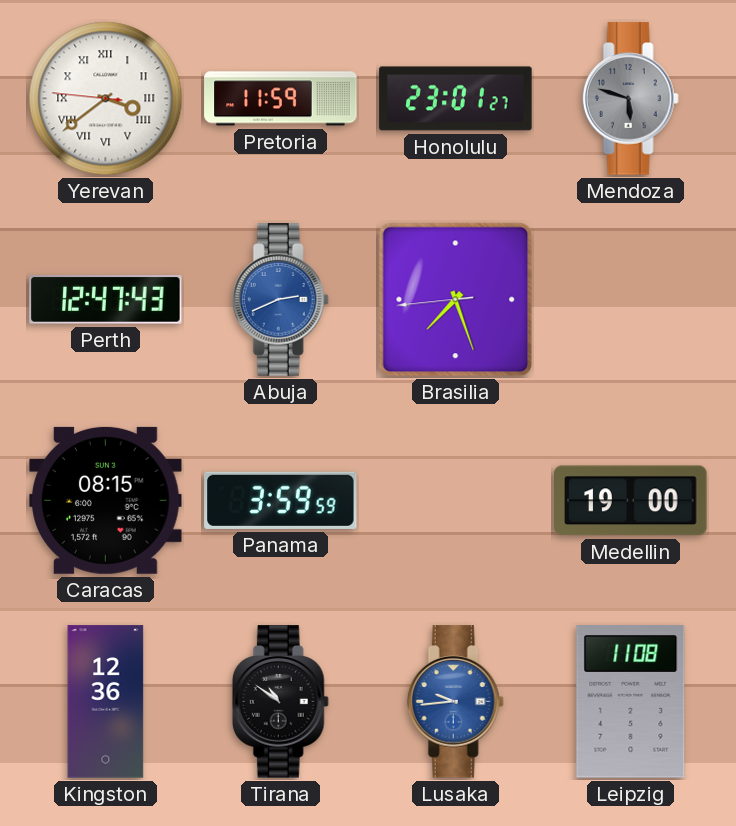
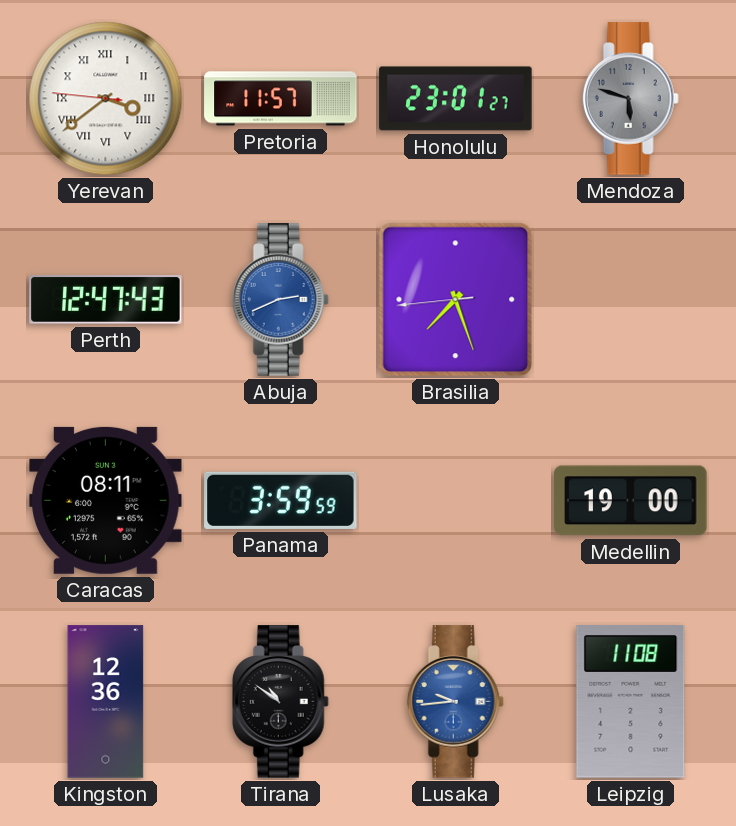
Pretoria: 11:59 -> 11:57 (281, 99)
Caracas: 08:15 -> 08:11 (106, 500)
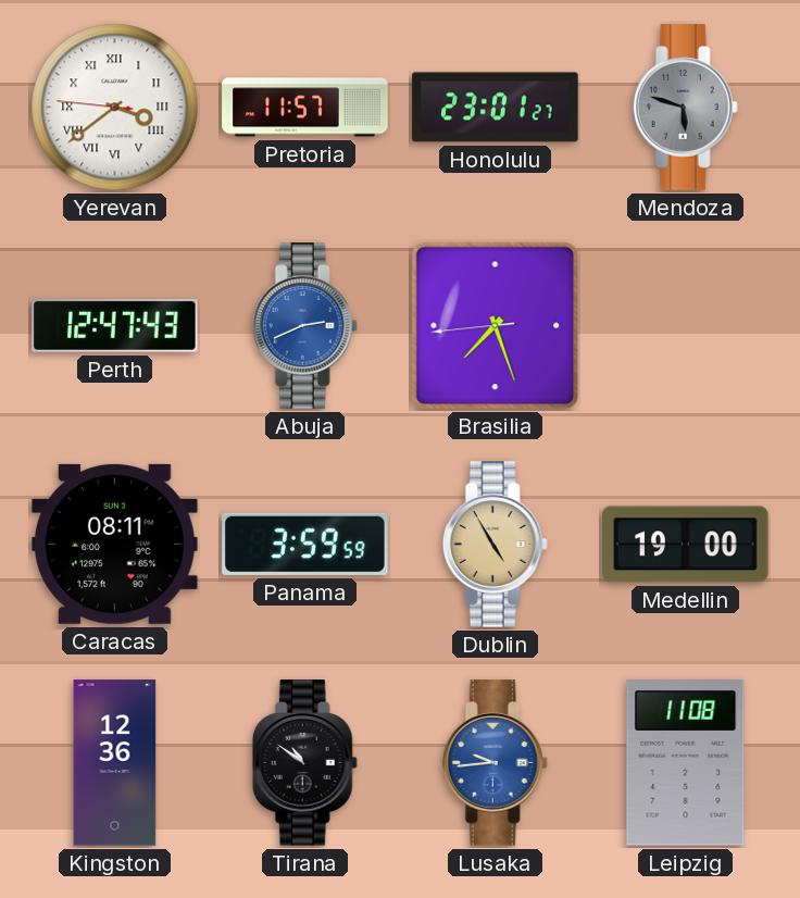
Dublin: none -> 4:55 (495, 545)
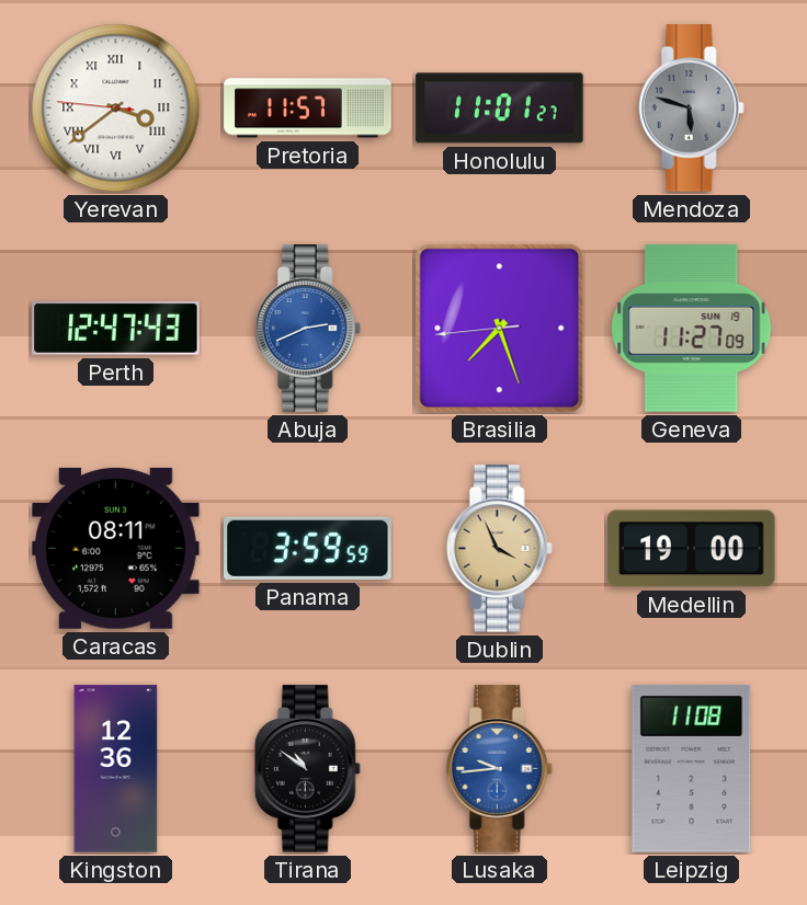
Honolulu: 23:01 -> 11:01 (500, 108)
Geneva: none -> 11:27 (692, 329)
Dublin: 4:55 -> 3:56 (499, 549)
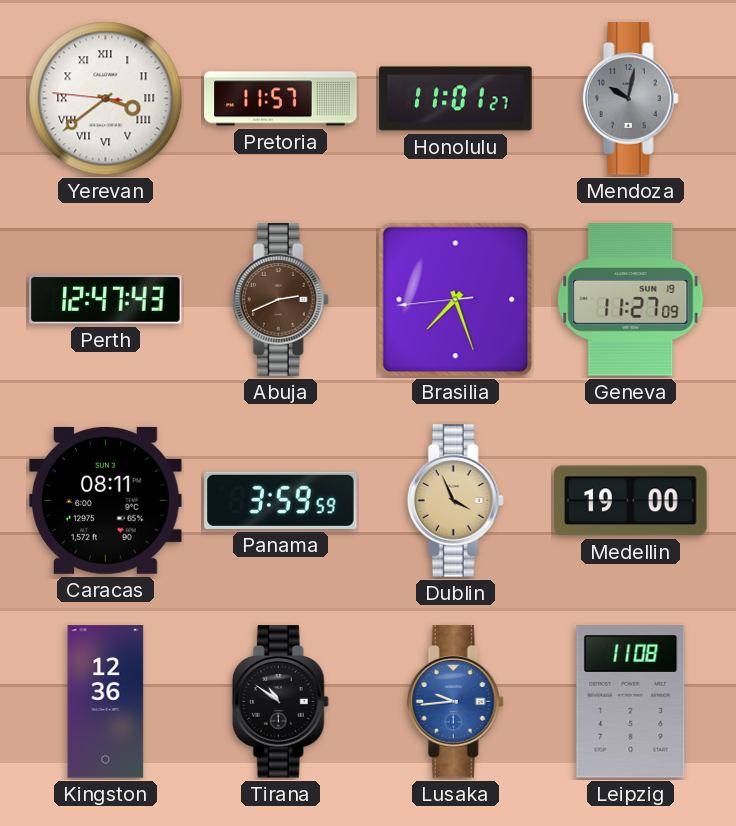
Mendoza: 5:48 -> 10:02 (630, 99)
Abuja dial: blue -> brown (280, 300)
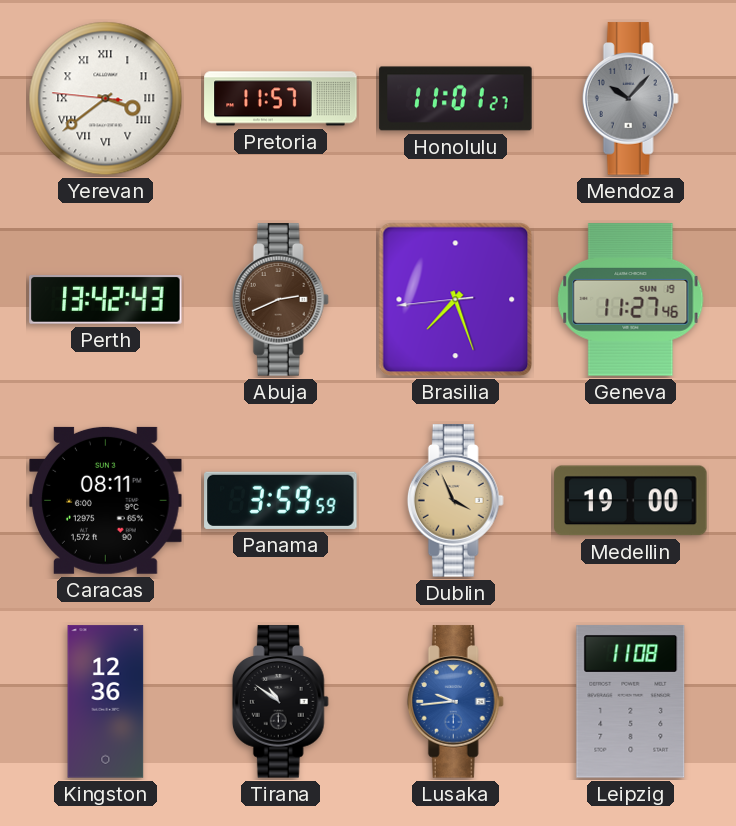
Mendoza: 10:02 -> 10:07 (630, 99)
Perth: 12:47 -> 13:42 (106, 300)
Geneva: 11:27:09 -> 11:27:46 (631, 300)
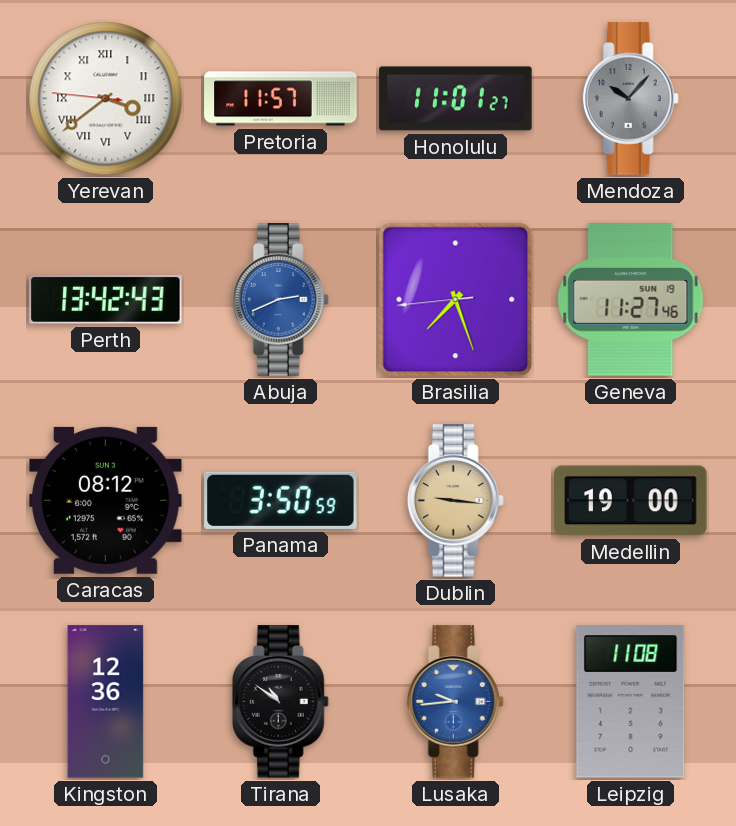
Abuja dial: brown -> blue (280, 300)
Caracas: 08:11 -> 08:12 (106, 500)
Panama: 3:59 -> 3:50 (281, 500)
Dublin: 3:56 -> 9:16 (455, 501)
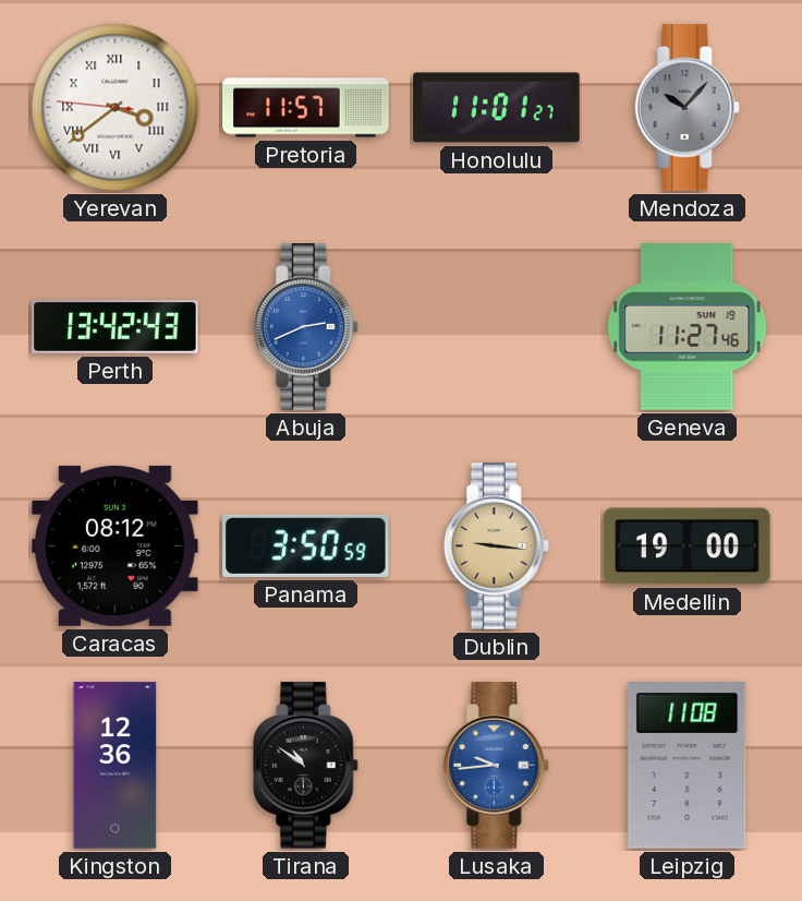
Brasilia: 7:26 -> none (456, 300)
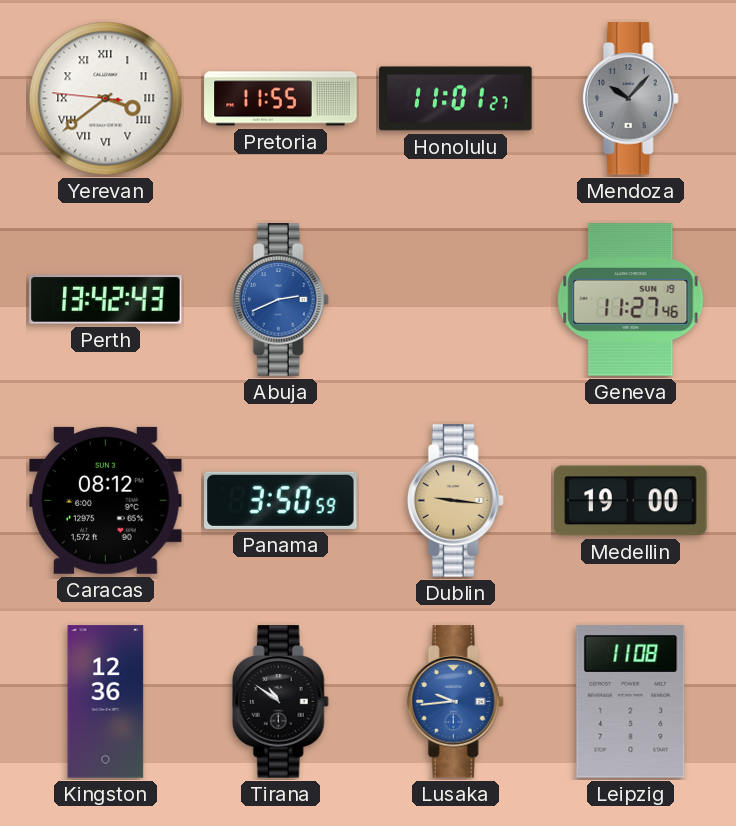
Pretoria: 11:57 -> 11:55 (281, 99)
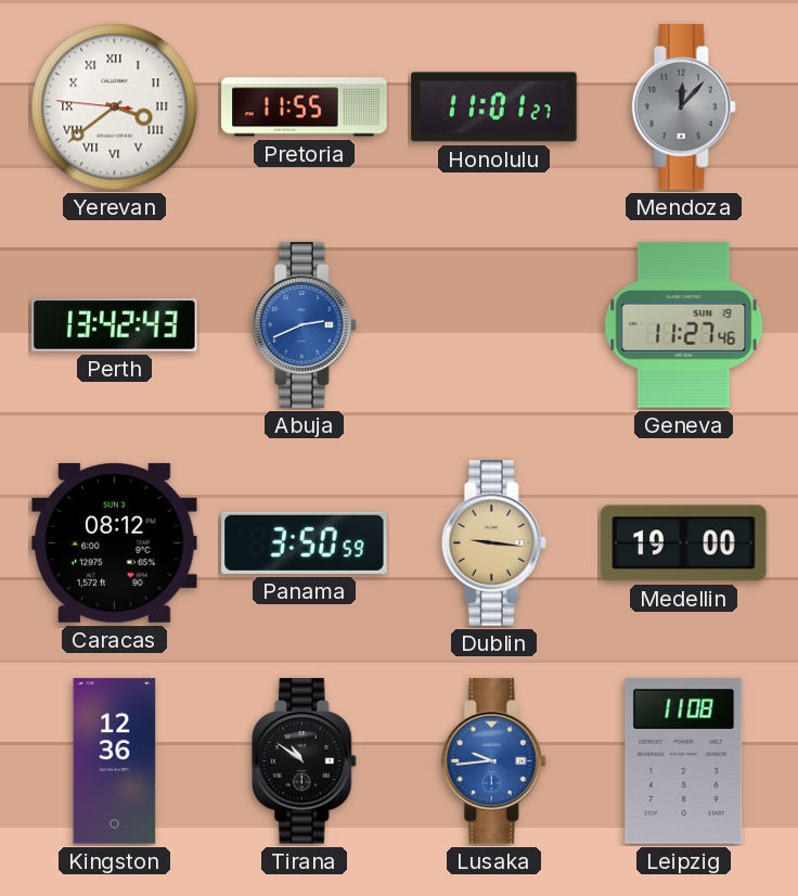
Mendoza: 10:07 -> 12:07 (683, 107)
